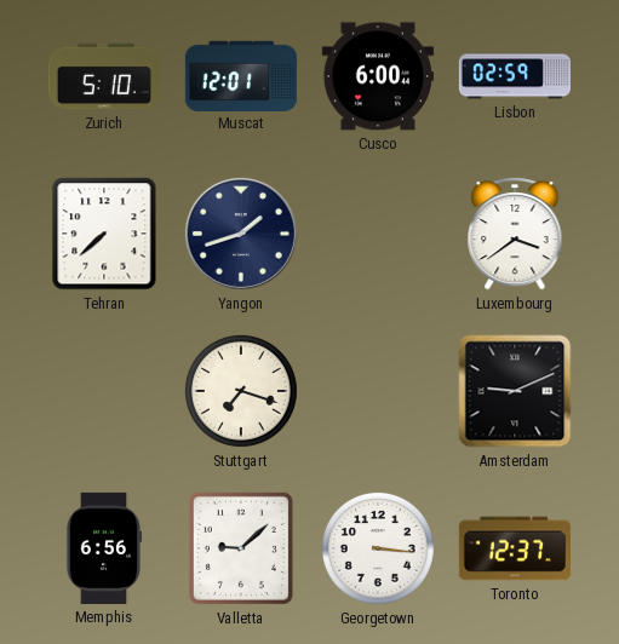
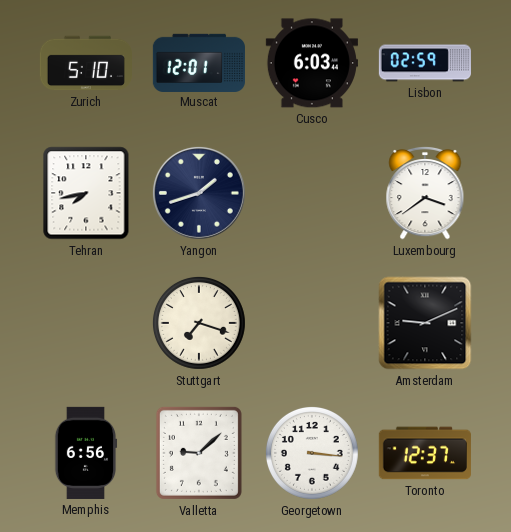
Cusco: 6:00 -> 6:03 (312, 63)
Tehran: 7:38 -> 7:43 (86, 193)
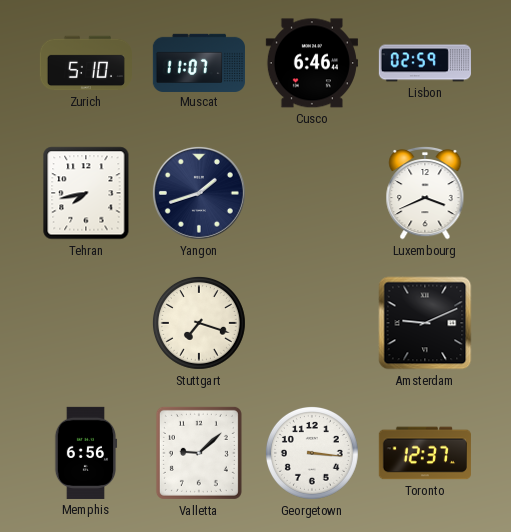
Muscat: 12:01 -> 11:07 (199, 62)
Cusco: 6:03 -> 6:46 (312, 63)
Luxembourg: 3:39 -> 3:41 (425, 193)
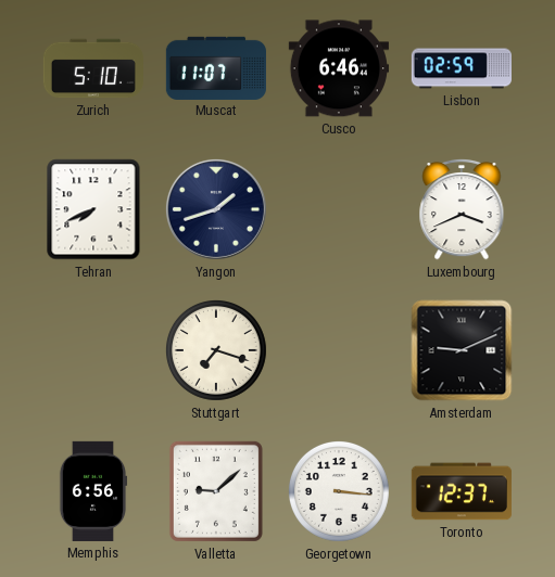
Tehran: 7:43 -> 7:41 (93, 209)
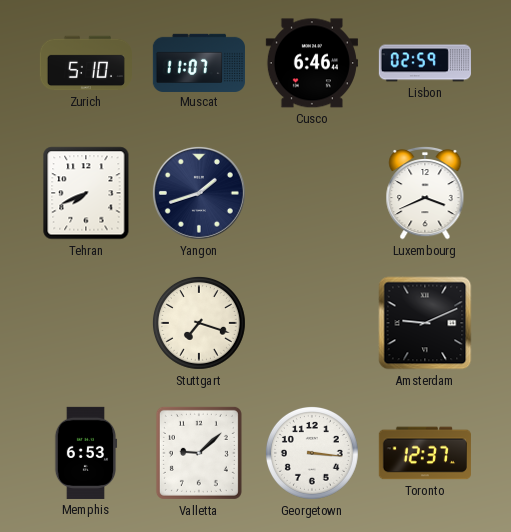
Memphis: 6:56 -> 6:53 (86, 453)
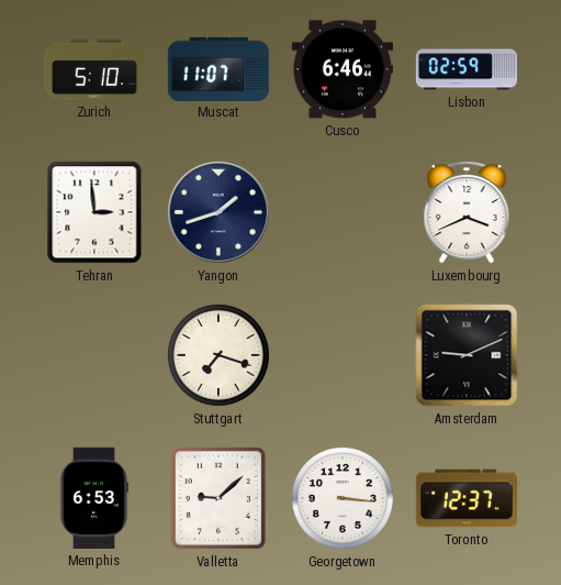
Tehran: 7:41 -> 2:59 (94, 212)
